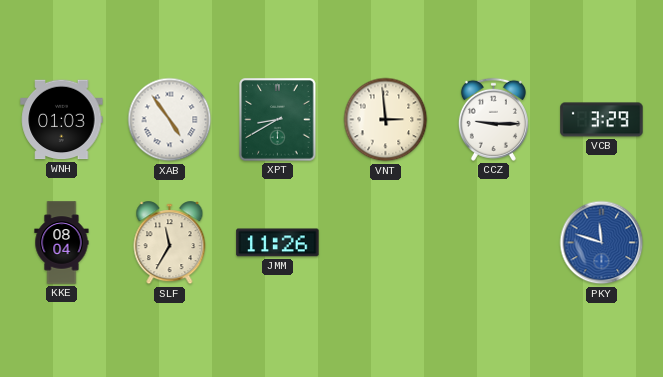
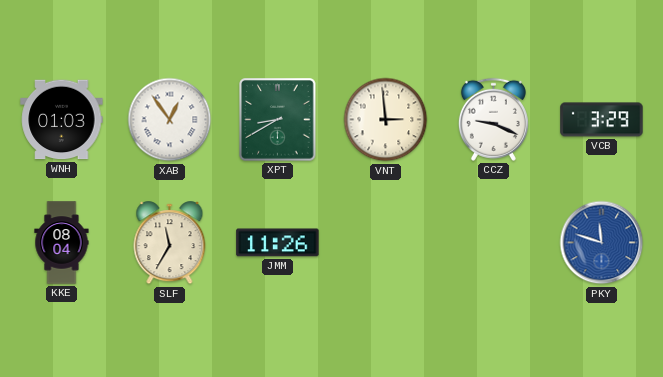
XAB: 4:54 -> 12:54 (170, 120)
CCZ: 9:15 -> 9:19 (493, 119)
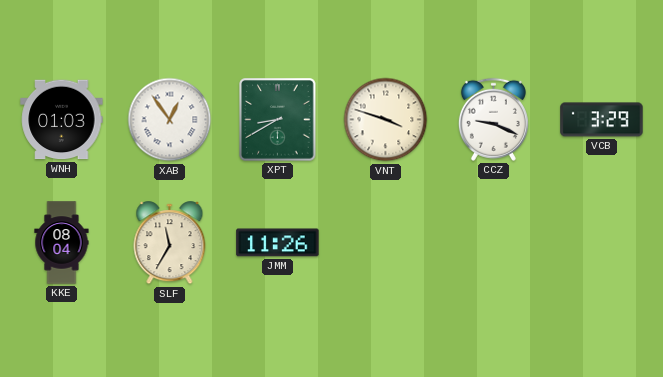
VNT: 2:59 -> 3:48 (386, 120)
PKY: 11:48 -> none (602, 243)
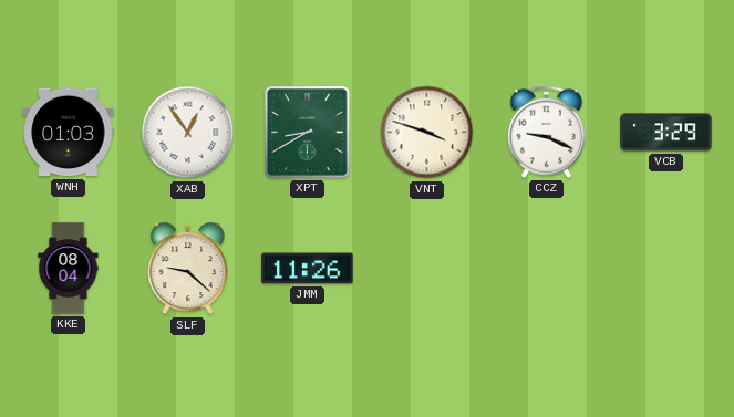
SLF: 11:35 -> 9:22 (188, 269)
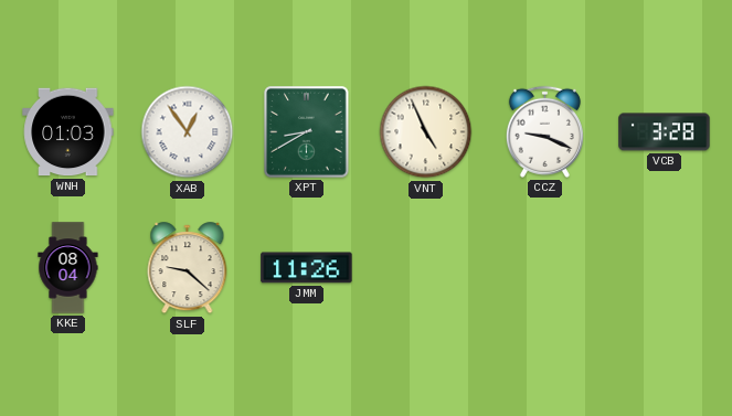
VNT: 3:48 -> 4:56 (426, 132)
VCB: 3:29 -> 3:28 (665, 132)
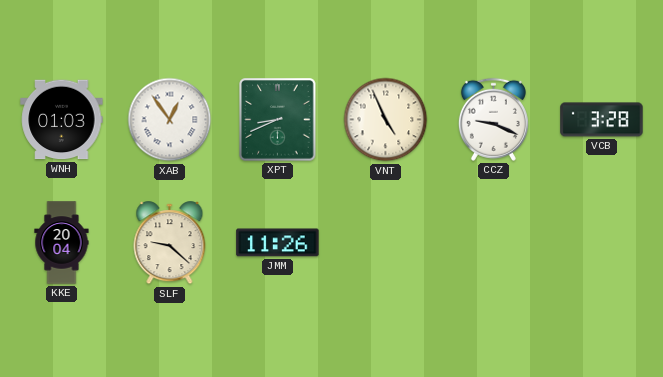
XPT: 8:40 -> 8:41 (278, 120)
KKE: 08:04 -> 20:04 (62, 243)
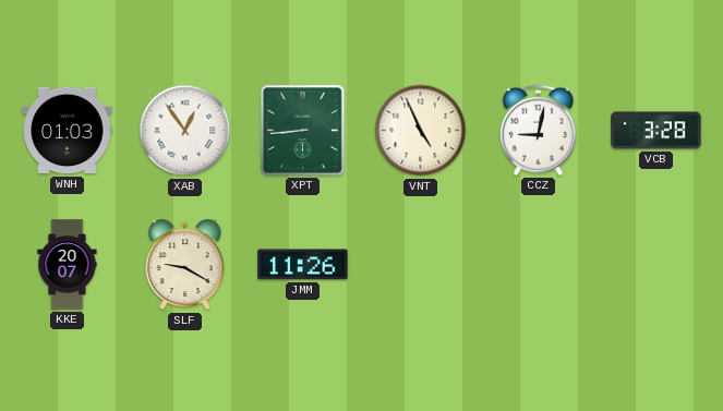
XPT: 8:41 -> 8:44 (303, 131)
CCZ: 9:19 -> 9:02 (538, 130)
KKE: 20:04 -> 20:07 (68, 265)
SLF: 9:22 -> 9:20 (185, 265)
